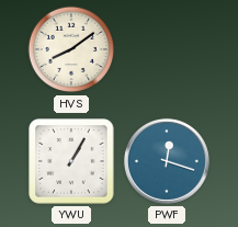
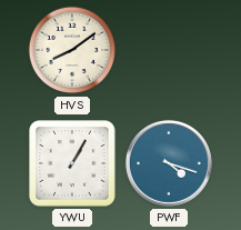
PWF: 12:18 -> 4:18 (169, 163)
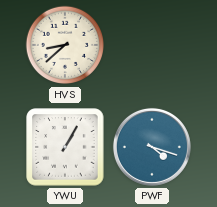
HVS: 8:09 -> 8:38 (65, 45)
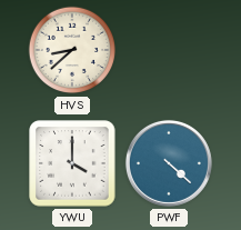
YWU: 1:05 -> 4:00 (72, 163)
PWF: 4:18 -> 4:22 (169, 163)
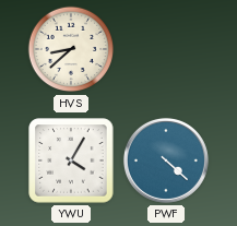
YWU: 4:00 -> 4:05 (71, 160)
